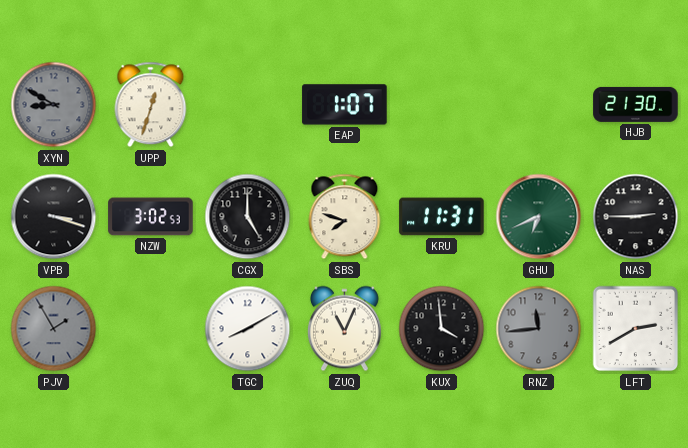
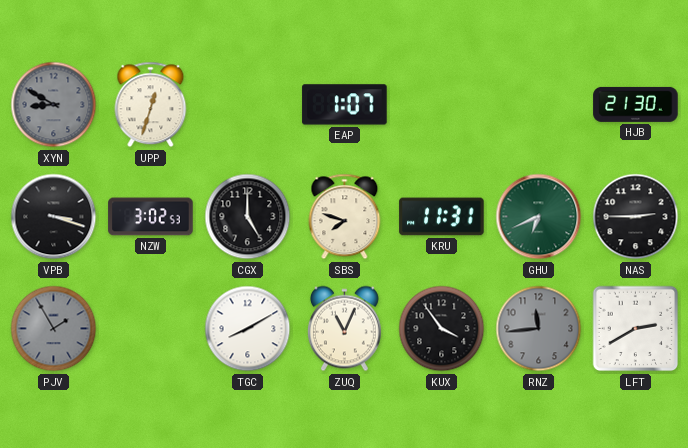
KUX: 3:59 -> 3:54 (442, 329)
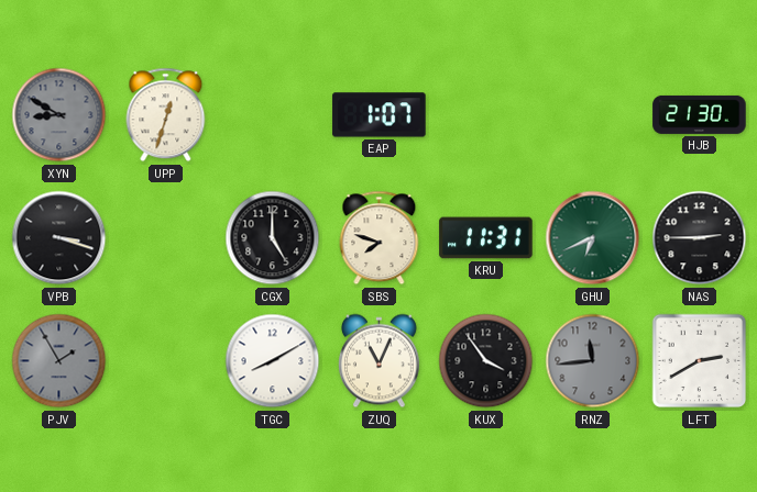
NZW: 3:02 -> none (151, 217)
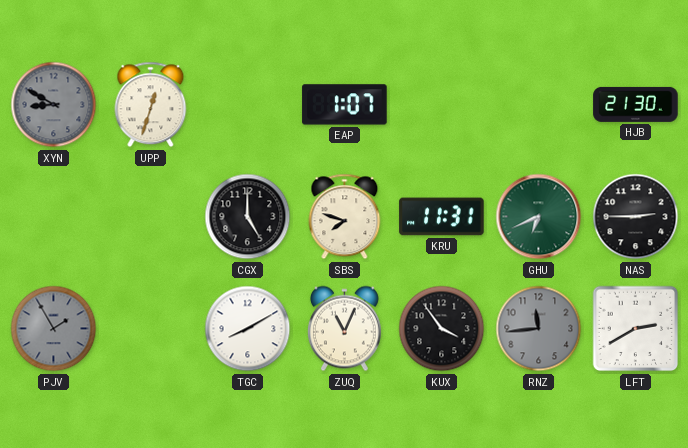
VPB: 3:18 -> none (59, 238)
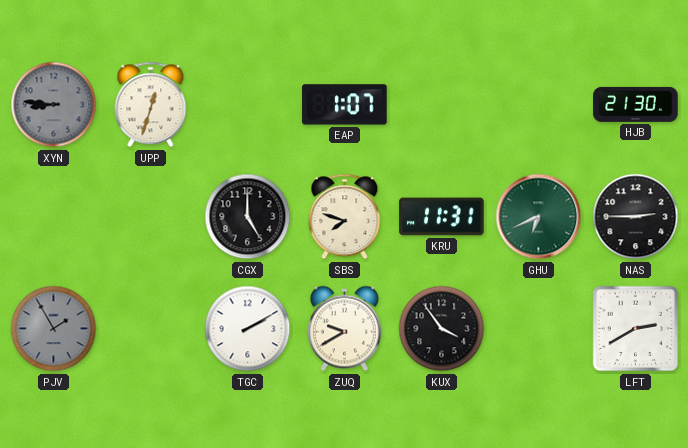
XYN: 8:50 -> 8:46 (54, 105)
TGC: 8:10 -> 2:10 (248, 329)
ZUQ: 11:04 -> 9:40 (344, 329)
RNZ: 11:44 -> none (539, 329)
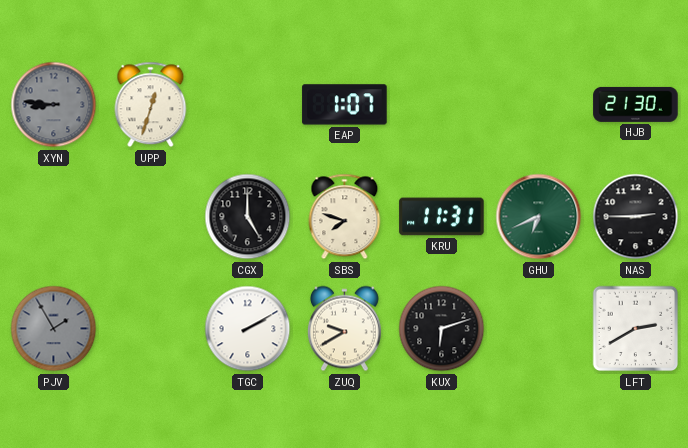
KUX: 3:54 -> 6:12 (442, 329)
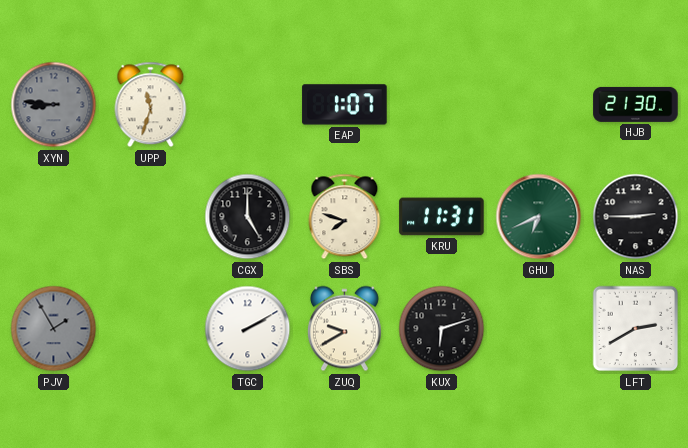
UPP: 12:33 -> 11:33 (151, 105)
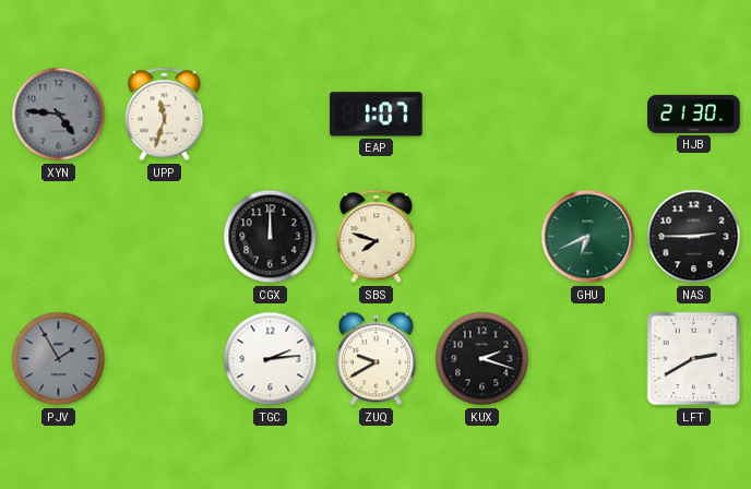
XYN: 8:46 -> 4:46 (59, 115)
CGX: 5:00 -> 12:00 (271, 237)
KRU: 11:31 -> none (442, 217)
TGC: 2:10 -> 2:14 (271, 359)
KUX: 6:12 -> 2:18 (482, 359)
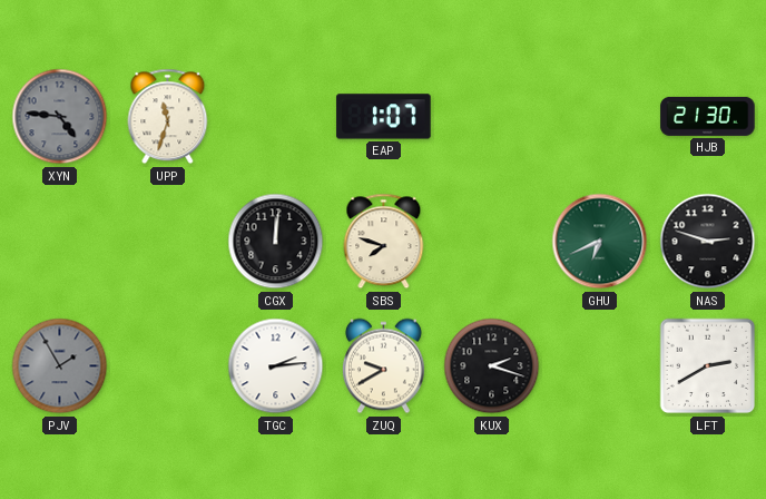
CGX: 12:00 -> 12:01 (276, 242)
NAS: 2:45 -> 2:48 (708, 242)
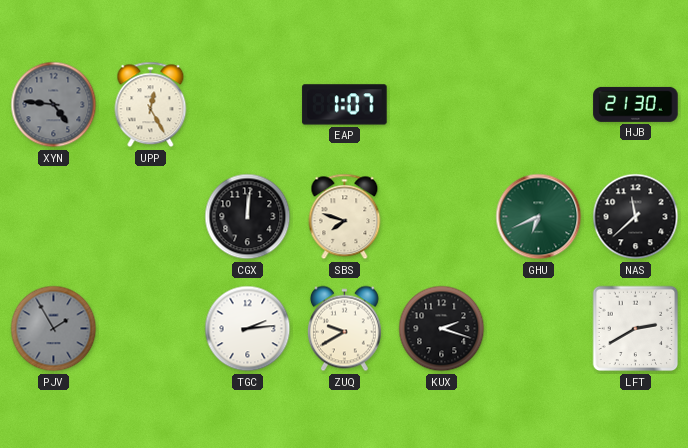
UPP: 11:33 -> 12:25 (151, 105)
NAS: 2:48 -> 11:38 (636, 217)
